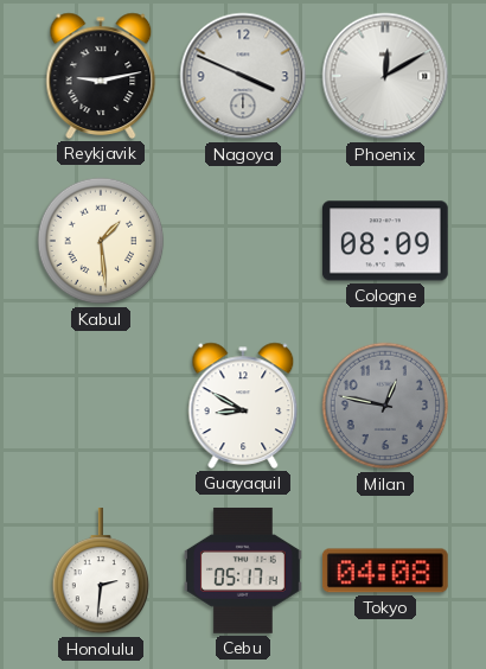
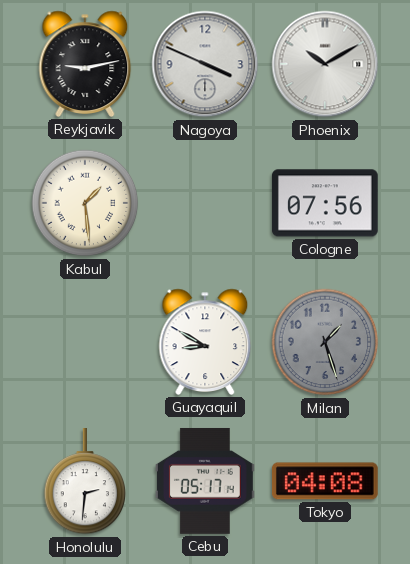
Phoenix: 12:10 -> 10:10 (325, 64)
Cologne: 08:09 -> 07:56 (325, 203)
Milan: 12:47 -> 1:27 (325, 342)
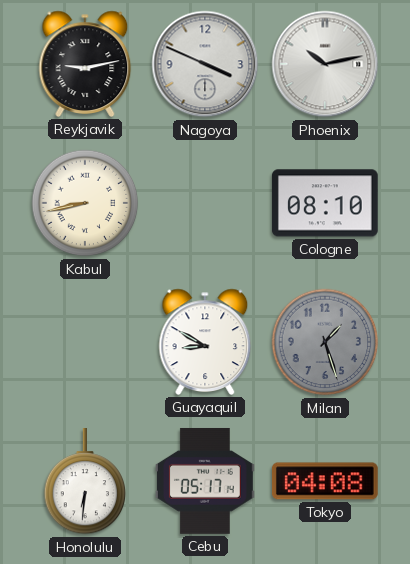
Phoenix: 10:10 -> 10:13 (325, 64)
Kabul: 1:29 -> 8:43 (85, 203)
Cologne: 07:56 -> 08:10 (325, 203)
Honolulu: 2:31 -> 6:31 (85, 482)
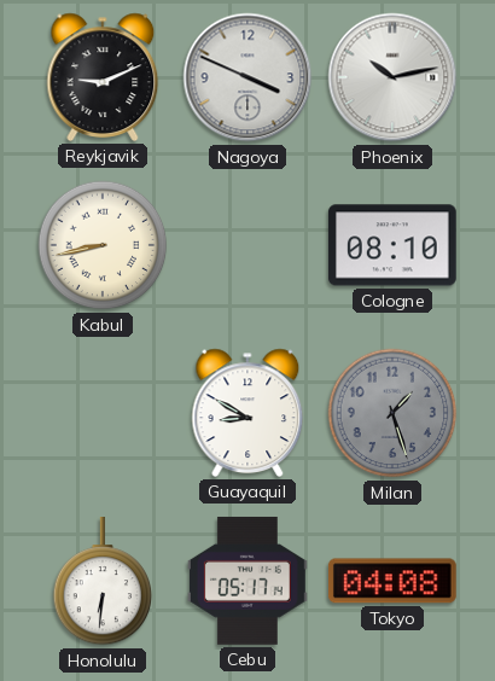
Reykjavik: 9:13 -> 9:11 (103, 77)
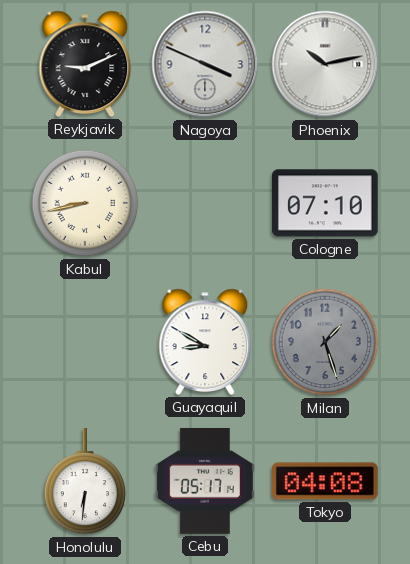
Cologne: 08:10 -> 07:10 (325, 203)
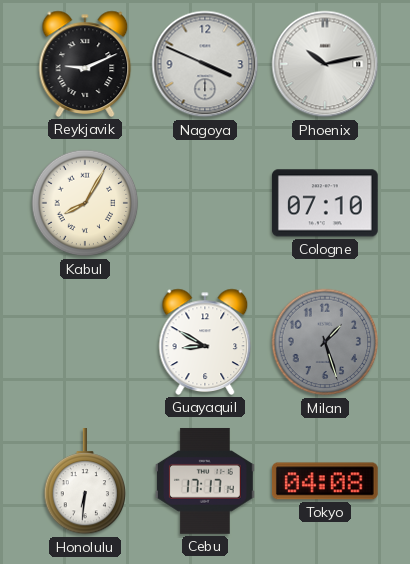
Kabul: 8:43 -> 8:05 (85, 203)
Cebu: 05:17 -> 17:17 (205, 481)
